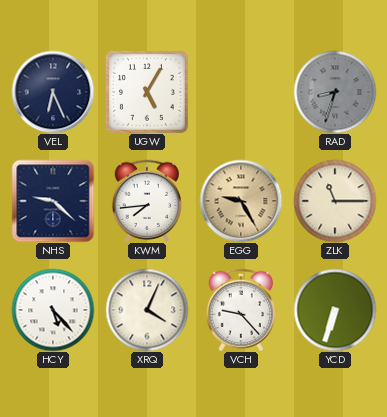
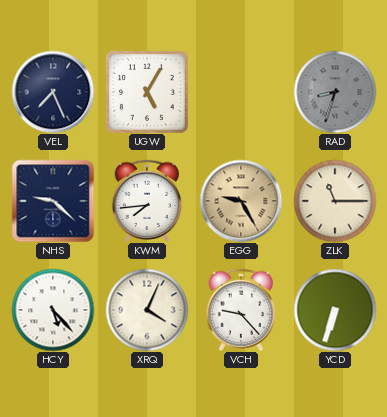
VEL: 6:26 -> 7:26 (53, 92)
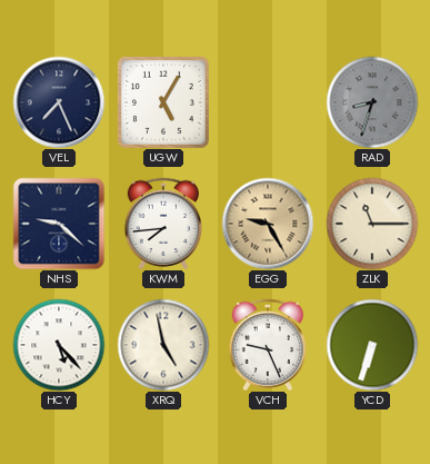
XRQ: 4:04 -> 4:58 (163, 345)
VCH: 9:23 -> 9:26 (268, 344)
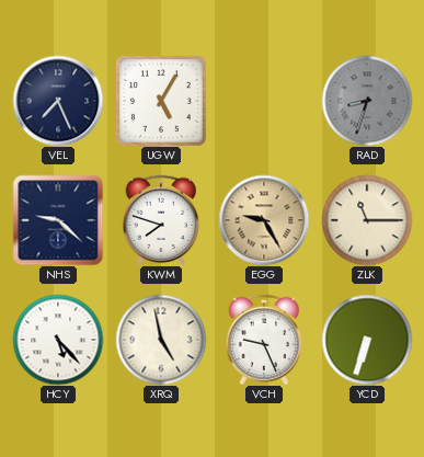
KWM: 7:44 -> 7:48 (161, 219)
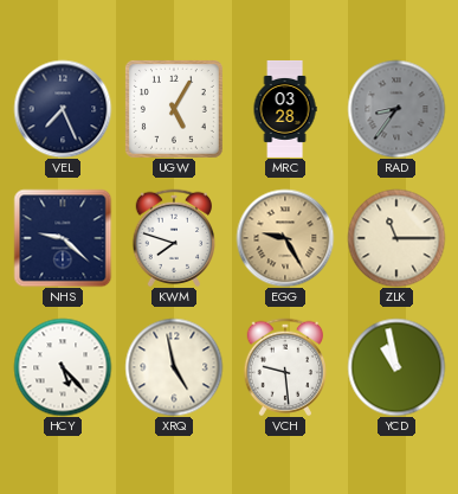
MRC: none -> 03:28 (285, 109)
RAD: 8:33 -> 8:36 (396, 109)
VCH: 9:26 -> 9:29 (285, 366)
YCD: 6:33 -> 10:58 (396, 367)
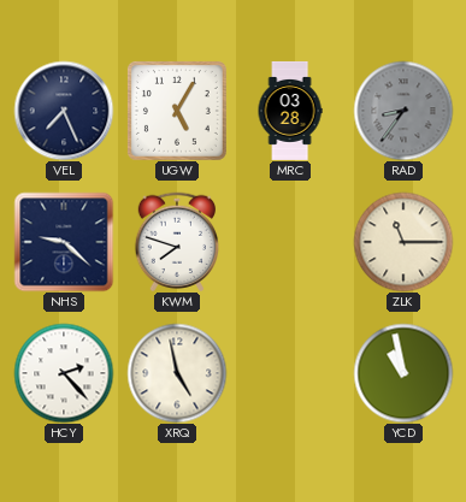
EGG: 9:25 -> none (285, 238)
HCY: 5:23 -> 2:23 (64, 373)
VCH: 9:29 -> none (285, 366)
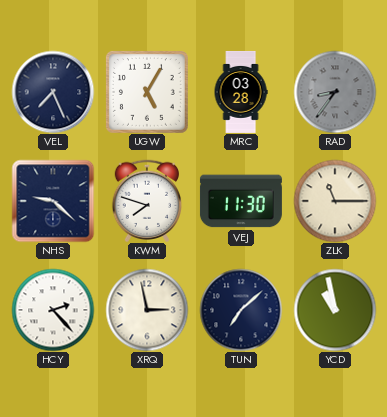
VEJ: none -> 11:30 (241, 201)
XRQ: 4:58 -> 2:58 (147, 310)
TUN: none -> 7:08 (241, 310)
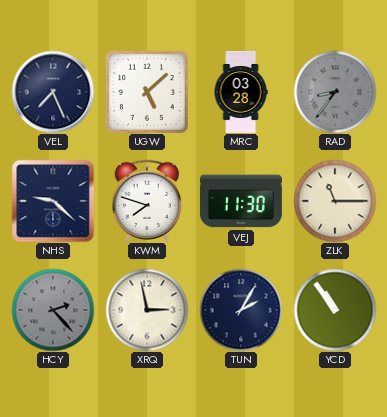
UGW: 5:05 -> 5:08 (147, 92)
HCY dial: white -> grey (53, 310)
TUN: 7:08 -> 2:05 (241, 310)
YCD: 10:58 -> 10:54 (335, 310)
